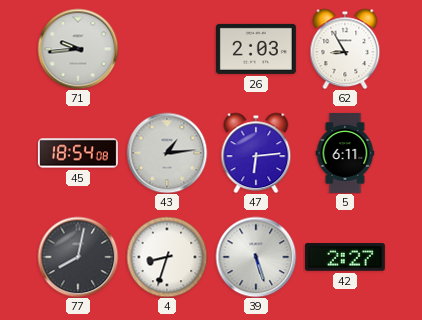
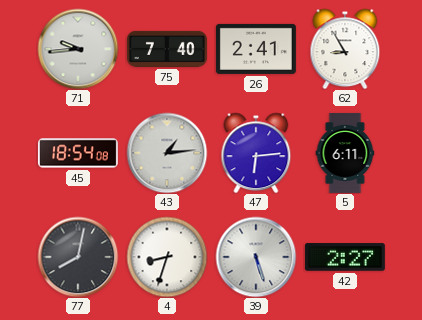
75: none -> 7:40 (167, 49)
26: 2:03 -> 2:41 (256, 49)
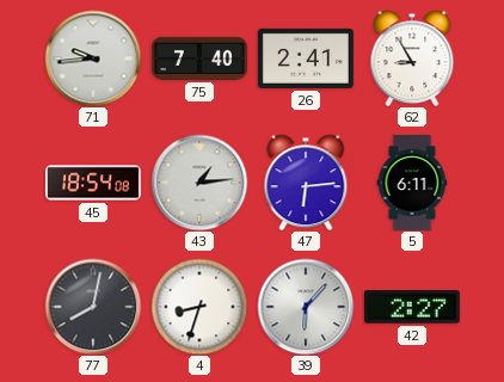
39: 5:27 -> 6:07 (306, 307)
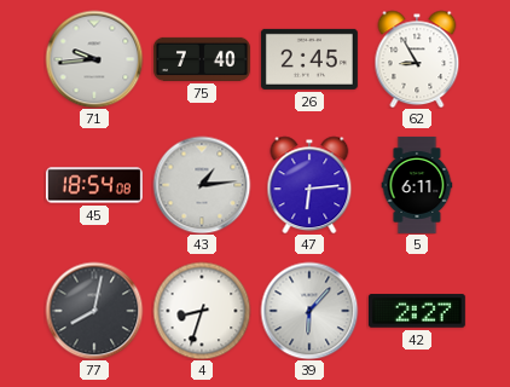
26: 2:41 -> 2:45 (309, 59)
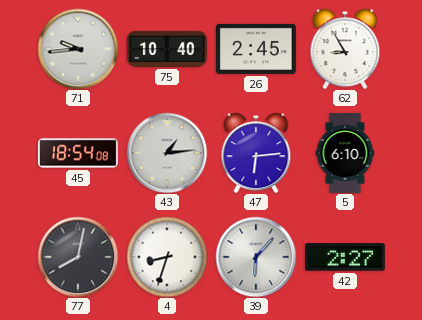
75: 7:40 -> 10:40 (167, 49)
5: 6:11 -> 6:10 (345, 153)
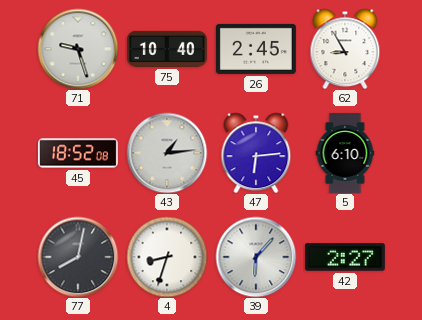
71: 9:44 -> 9:27 (78, 49)
45: 18:54 -> 18:52 (78, 153)
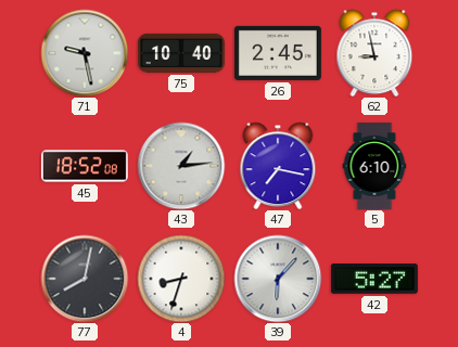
71: 9:27 -> 9:28 (85, 53)
62: 8:55 -> 8:58 (374, 53)
47: 6:14 -> 7:17 (278, 166)
42: 2:27 -> 5:27 (374, 279)
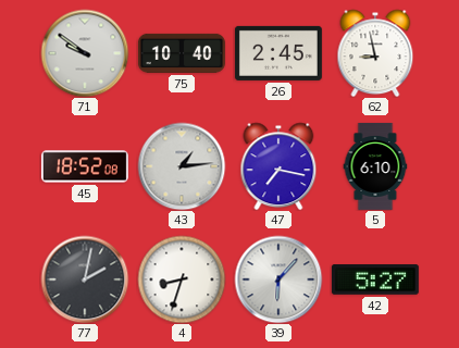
71: 9:28 -> 9:51 (85, 53)
77: 8:02 -> 2:02 (85, 279)
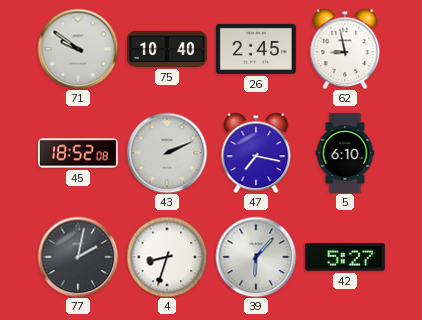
43: 1:14 -> 2:11 (167, 153)
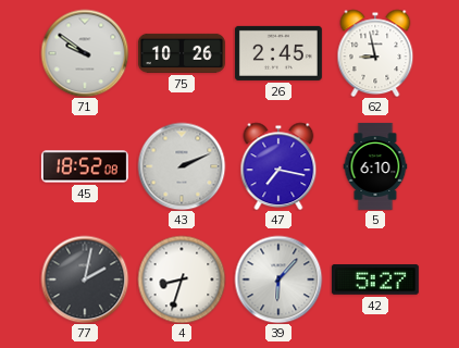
75: 10:40 -> 10:26 (182, 53)
